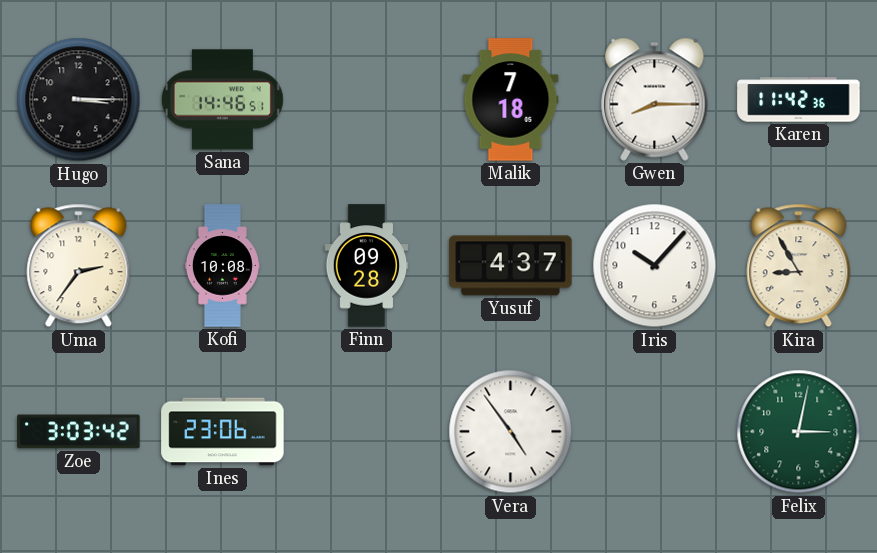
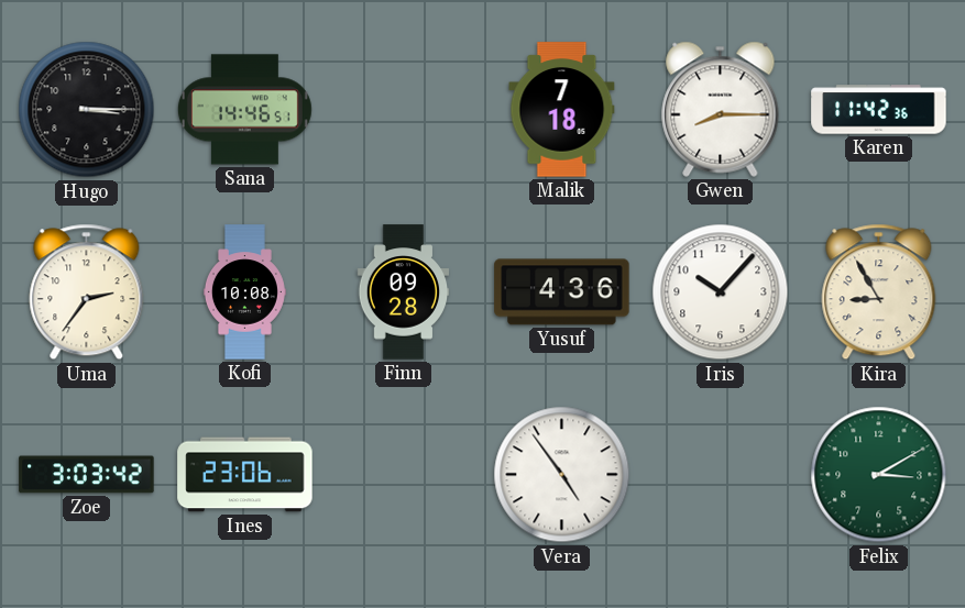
Yusuf: 4:37 -> 4:36 (562, 292)
Felix: 3:02 -> 3:10 (879, 475)
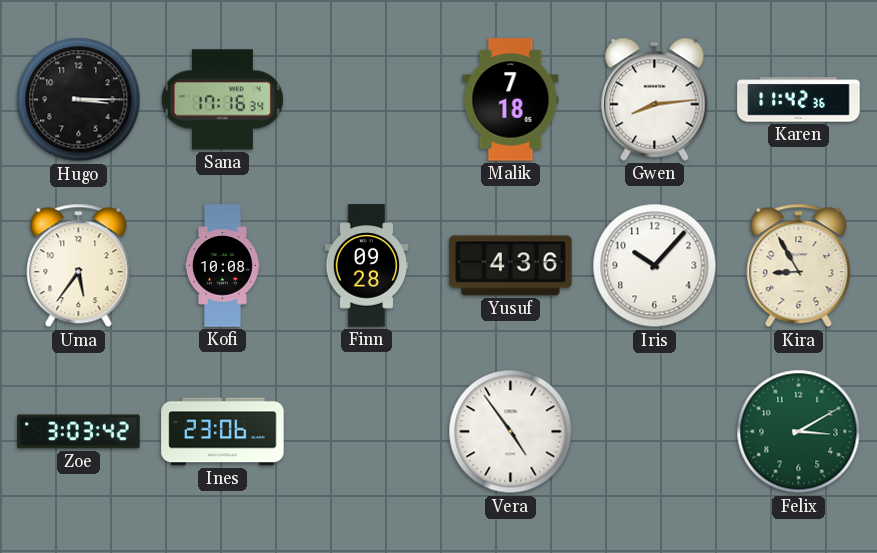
Sana: 14:46 -> 17:16 (222, 100)
Gwen: 8:15 -> 8:14 (655, 99)
Uma: 2:36 -> 5:36 (79, 266)
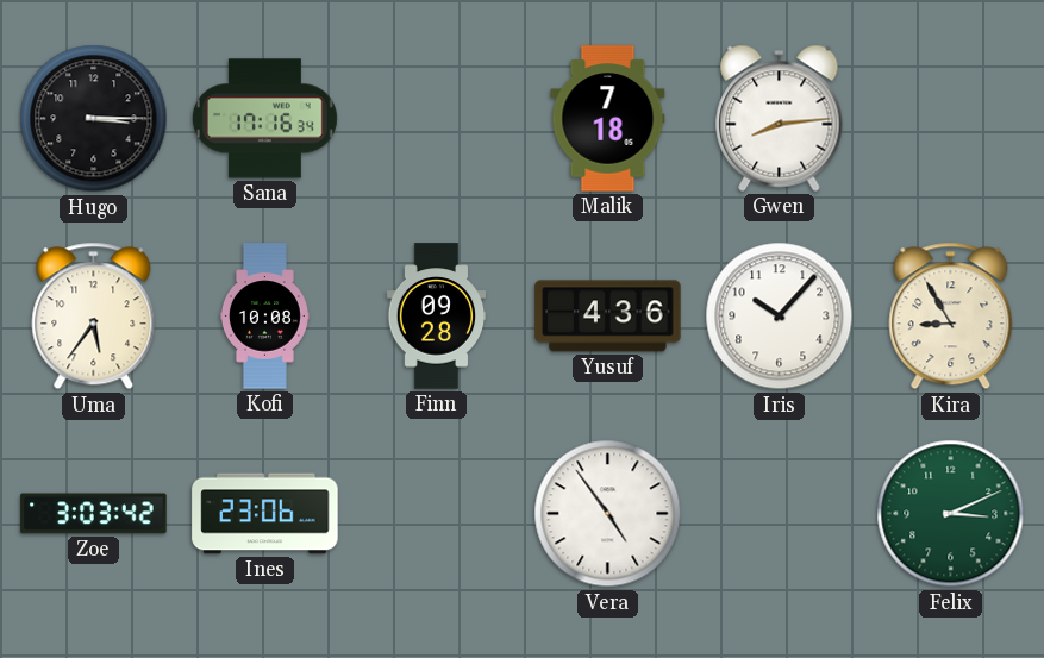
Karen: 11:42 -> none (799, 100)
Felix: 3:10 -> 3:11 (951, 514)
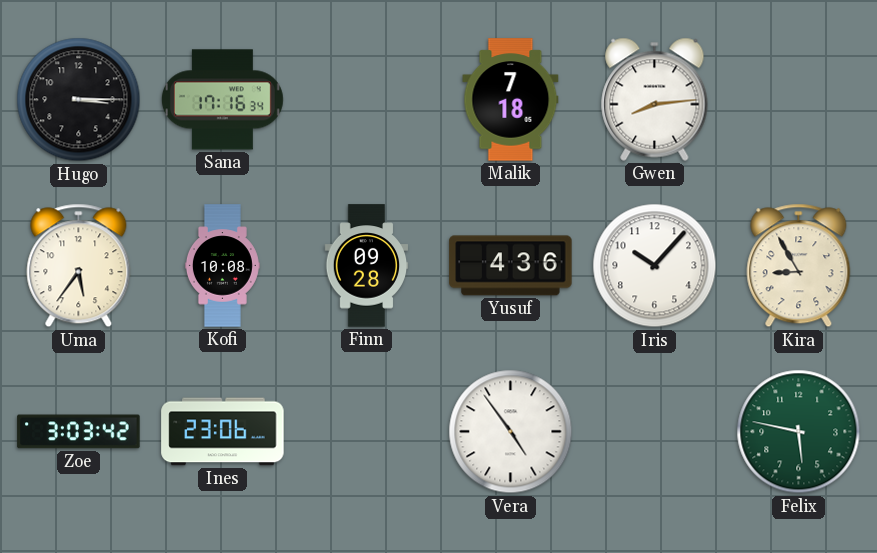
Felix: 3:11 -> 5:47 (799, 432)
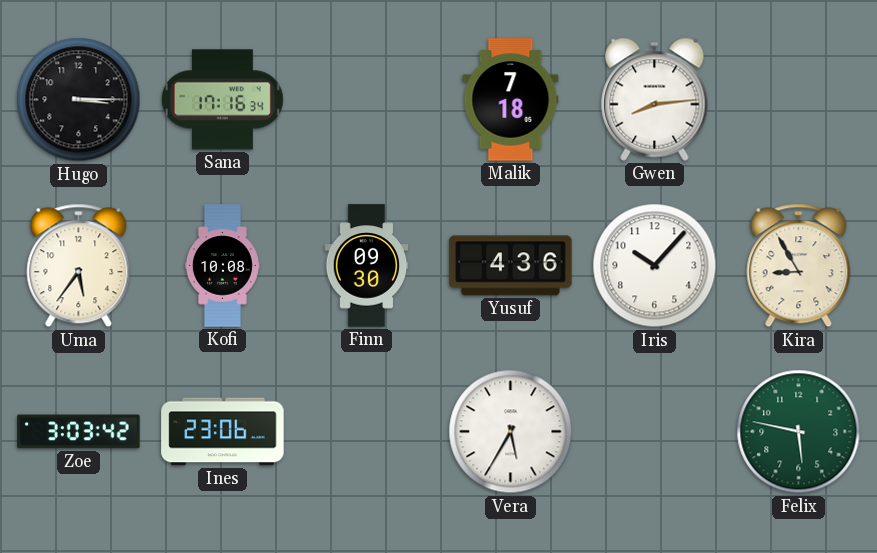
Finn: 09:28 -> 09:30 (367, 266)
Vera: 4:54 -> 5:35 (511, 432)
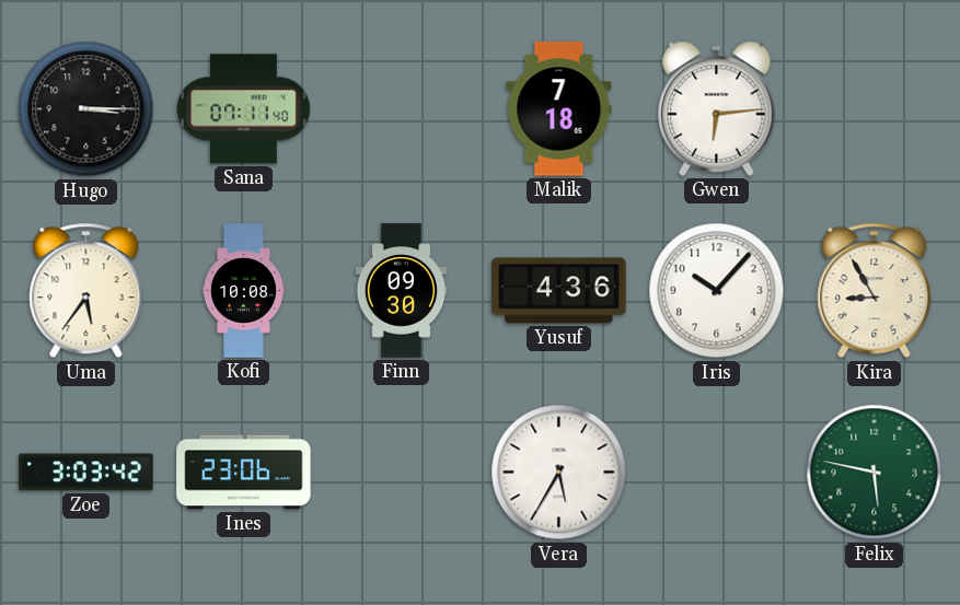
Sana: 17:16 -> 07:11 (243, 109)
Gwen: 8:14 -> 6:14 (717, 108)
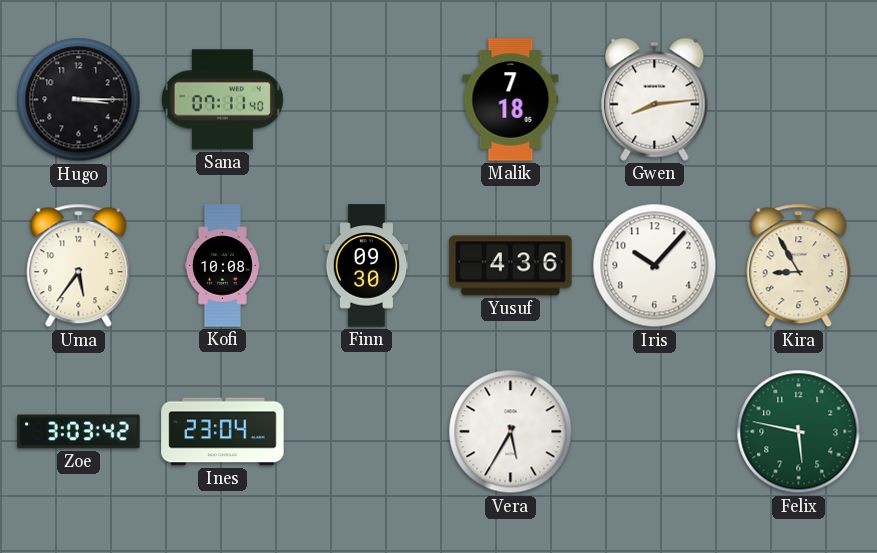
Gwen: 6:14 -> 8:14 (655, 99)
Ines: 23:06 -> 23:04 (223, 432)
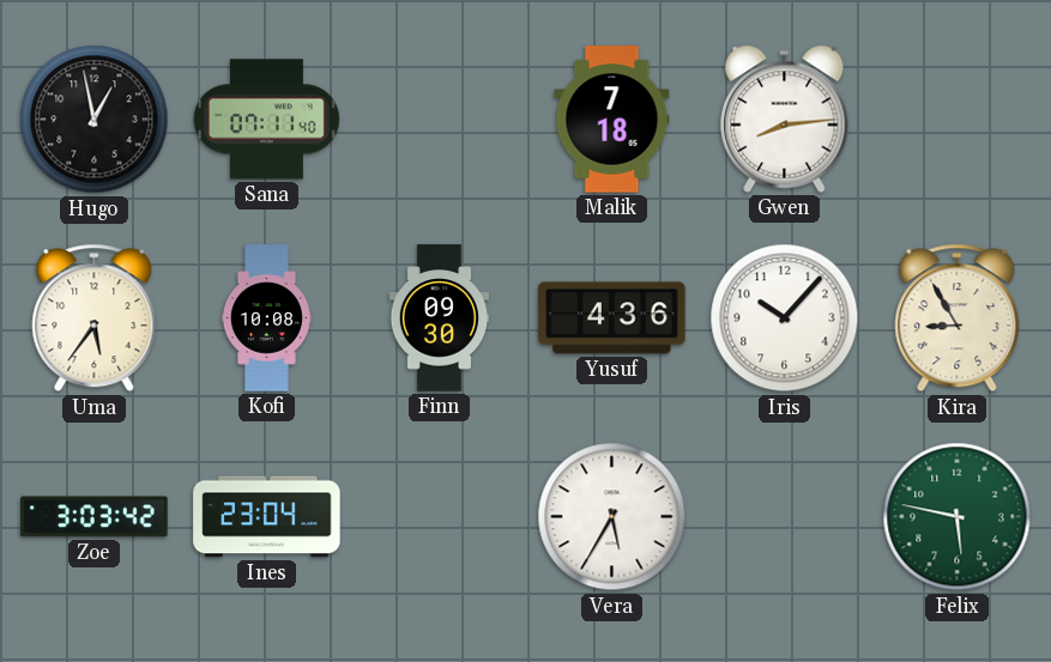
Hugo: 3:15 -> 12:58 (95, 120)
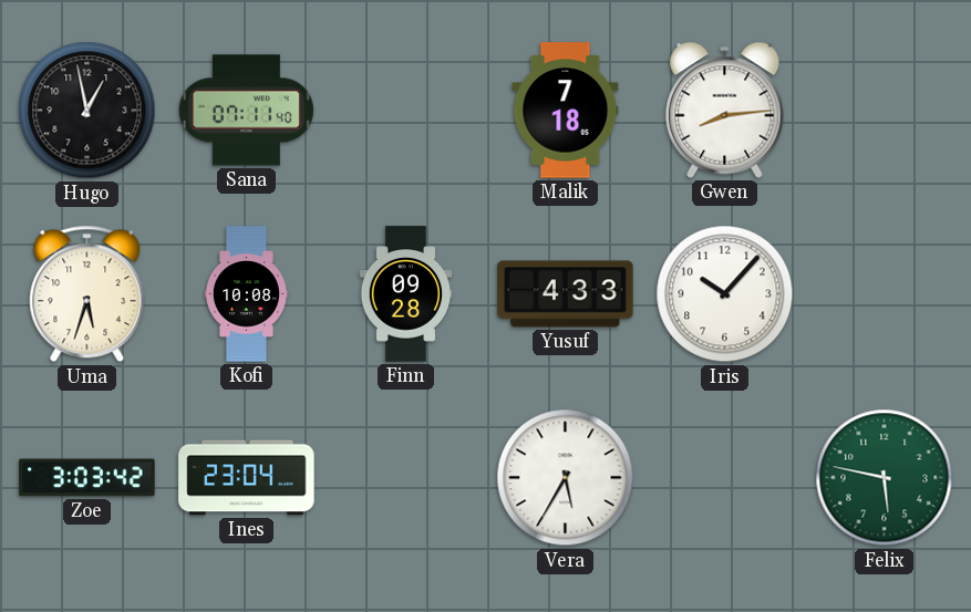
Uma: 5:36 -> 5:33 (87, 294)
Finn: 09:30 -> 09:28 (406, 294)
Yusuf: 4:36 -> 4:33 (566, 294)
Kira: 8:55 -> none (958, 318)
